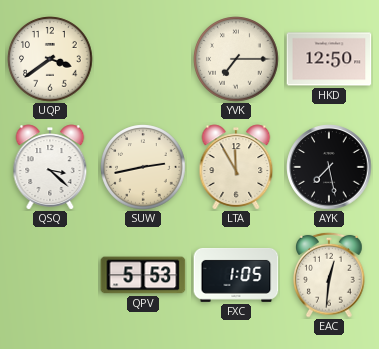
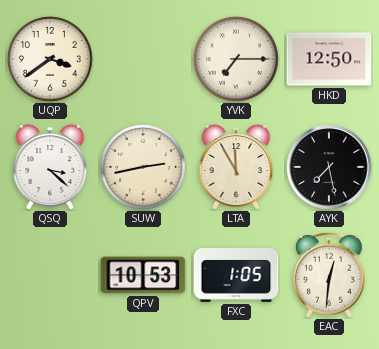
QPV: 5:53 -> 10:53 (143, 275)
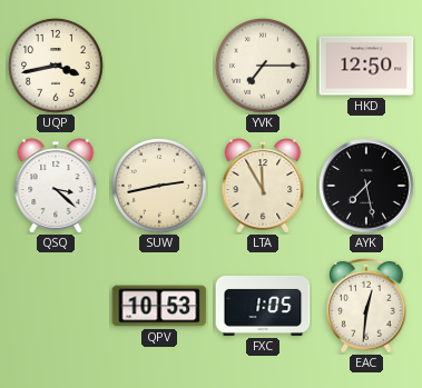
UQP: 3:39 -> 3:43 (56, 66)
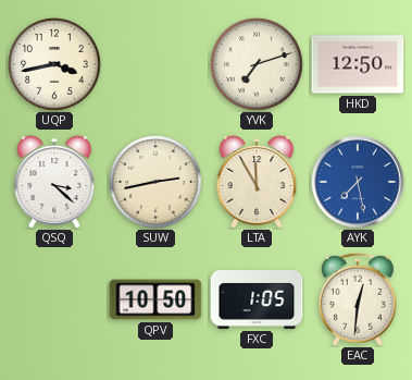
YVK: 7:15 -> 7:12 (257, 64)
AYK dial: black -> blue (358, 182)
QPV: 10:53 -> 10:50 (155, 299)
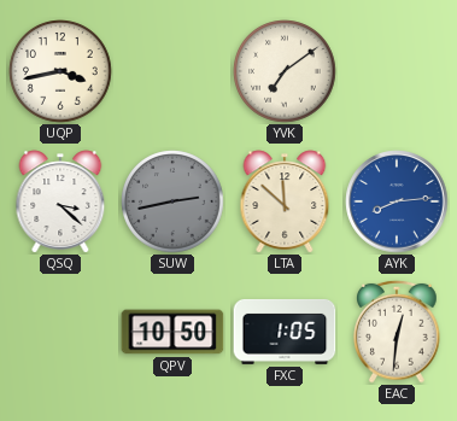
YVK: 7:12 -> 7:09 (285, 71)
HKD: 12:50 -> none (358, 64)
SUW dial: cream -> grey (172, 201)
LTA: 11:55 -> 11:52 (285, 201)
AYK: 7:28 -> 8:14 (397, 201)
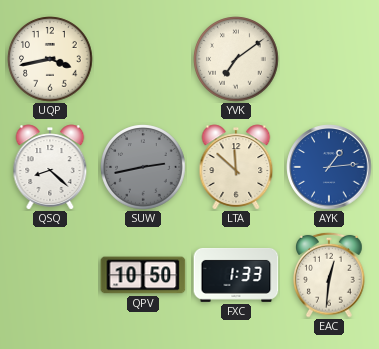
QSQ: 3:22 -> 8:22 (50, 167)
AYK: 8:14 -> 1:14 (329, 167)
FXC: 1:05 -> 1:33 (236, 275)
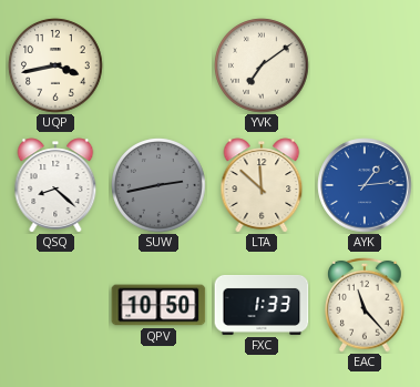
EAC: 12:31 -> 11:23 (365, 305)
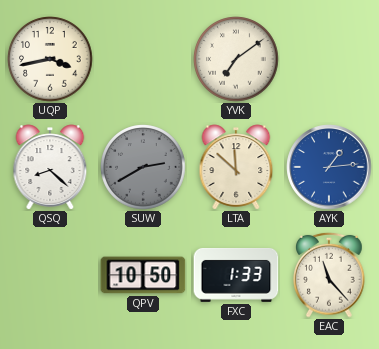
SUW: 2:43 -> 2:40 (143, 167)
